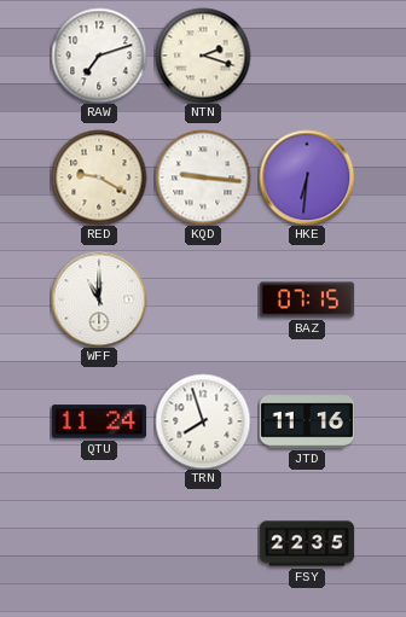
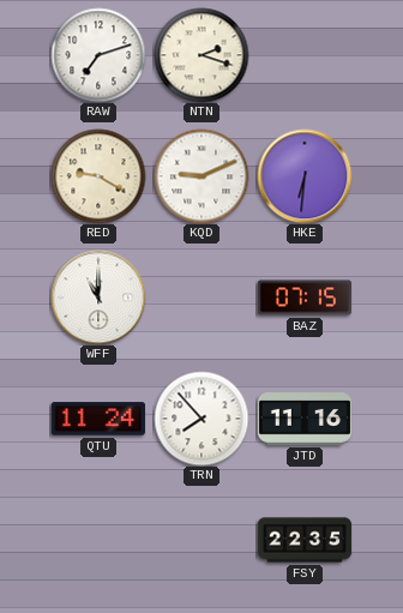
KQD: 9:16 -> 9:11 (201, 176)
TRN: 7:57 -> 7:53 (201, 419)
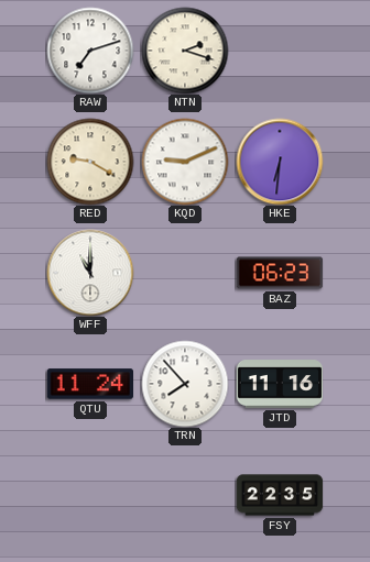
BAZ: 07:15 -> 06:23 (280, 273)
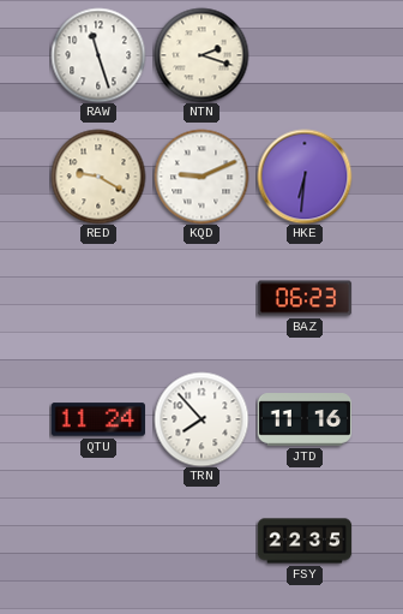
RAW: 7:12 -> 11:27 (98, 55)
WFF: 11:00 -> none (90, 273)
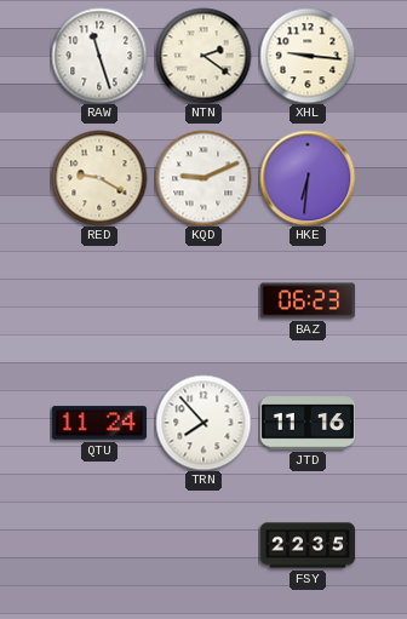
NTN: 2:18 -> 2:21 (203, 56)
XHL: none -> 9:16 (308, 56)
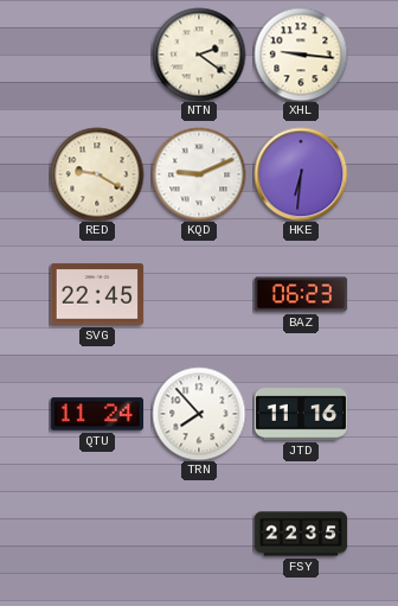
RAW: 11:27 -> none (99, 56)
SVG: none -> 22:45 (97, 294)
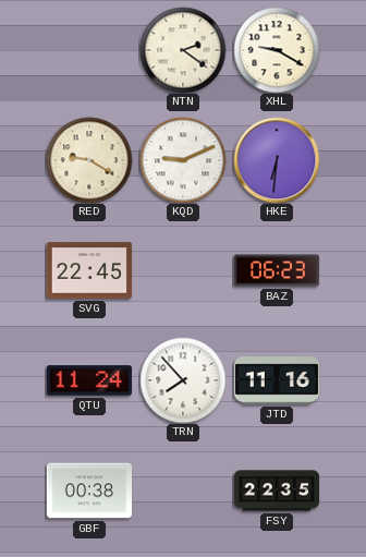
XHL: 9:16 -> 9:20 (277, 50)
GBF: none -> 00:38 (89, 491)
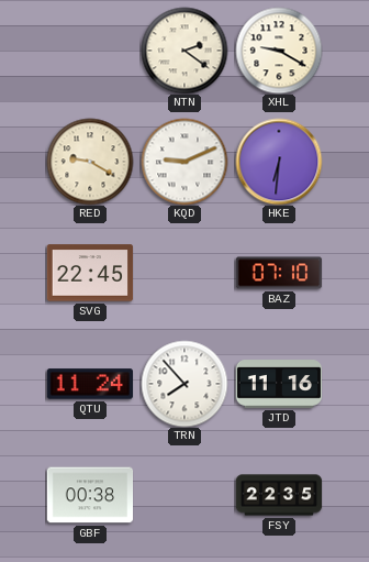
BAZ: 06:23 -> 07:10 (279, 273)
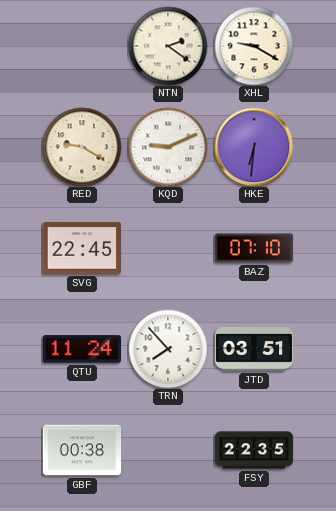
JTD: 11:16 -> 03:51 (254, 349)
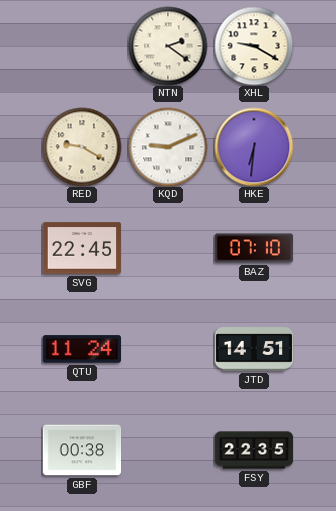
TRN: 7:53 -> none (168, 349)
JTD: 03:51 -> 14:51 (254, 349)
